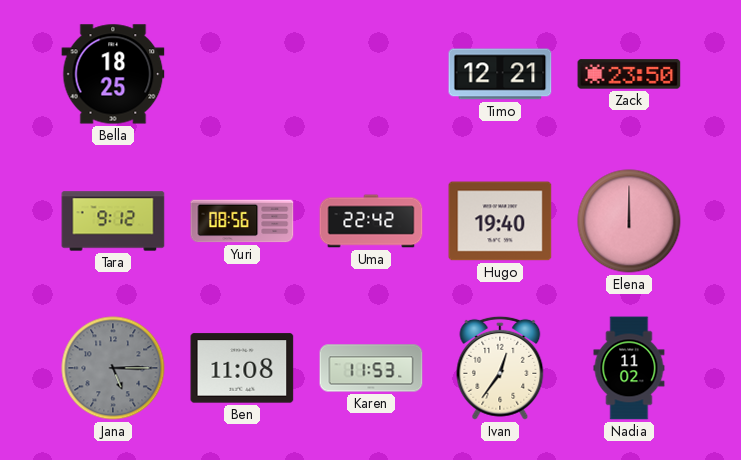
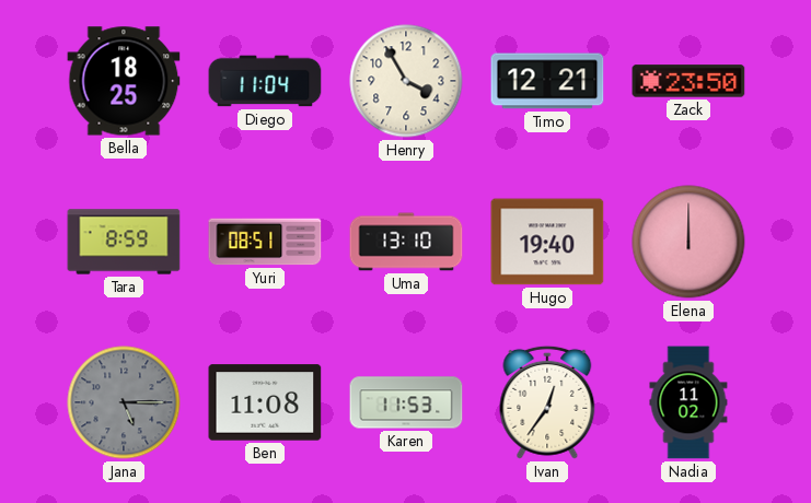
Diego: none -> 11:04 (265, 81)
Henry: none -> 3:55 (406, 81)
Tara: 9:12 -> 8:59 (124, 242)
Yuri: 08:56 -> 08:51 (265, 242)
Uma: 22:42 -> 13:10 (406, 242)
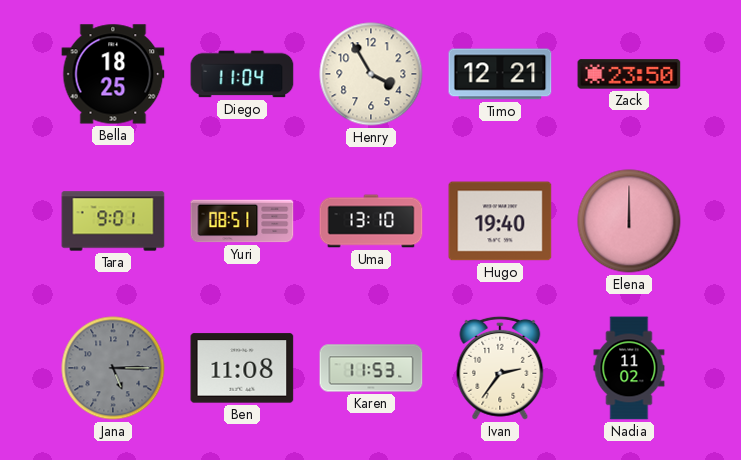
Tara: 8:59 -> 9:01 (113, 221)
Ivan: 12:36 -> 2:36 (500, 368)
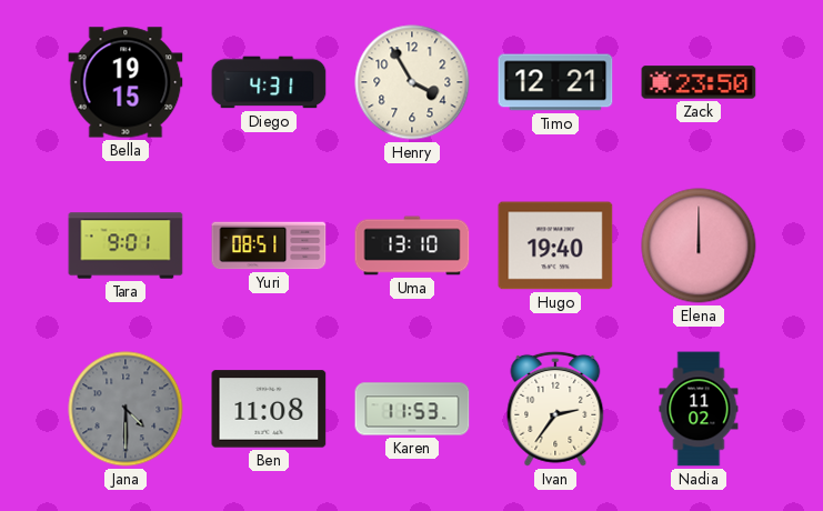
Bella: 18:25 -> 19:15 (126, 82)
Diego: 11:04 -> 4:31 (269, 82)
Jana: 5:15 -> 4:30 (126, 409)
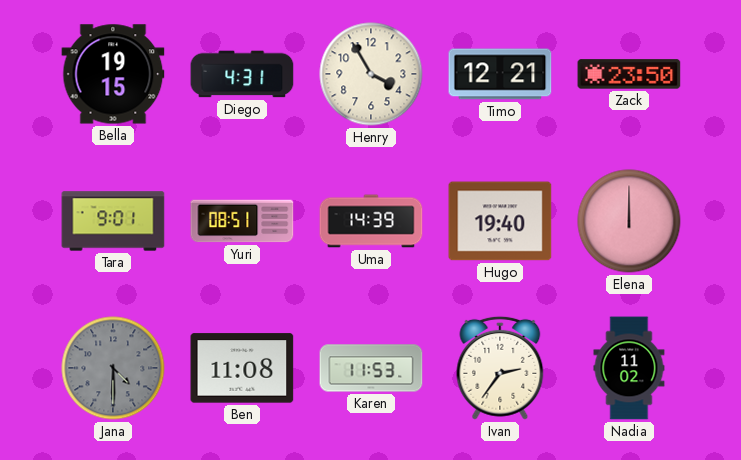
Uma: 13:10 -> 14:39 (371, 221)
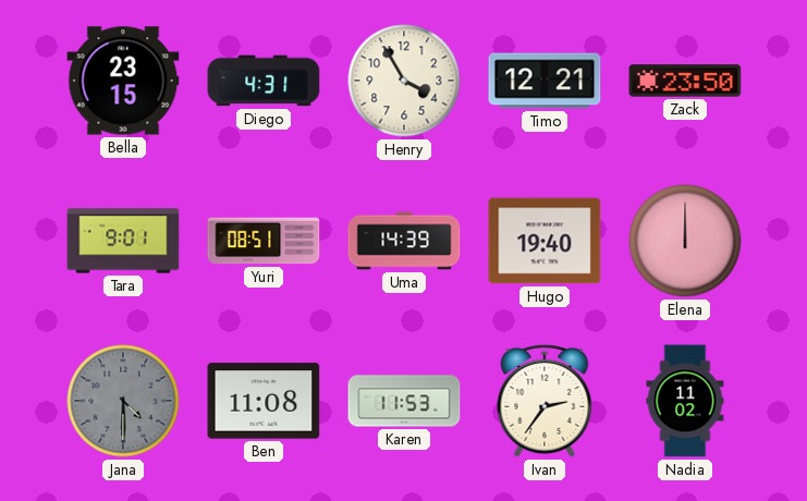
Bella: 19:15 -> 23:15 (123, 81)
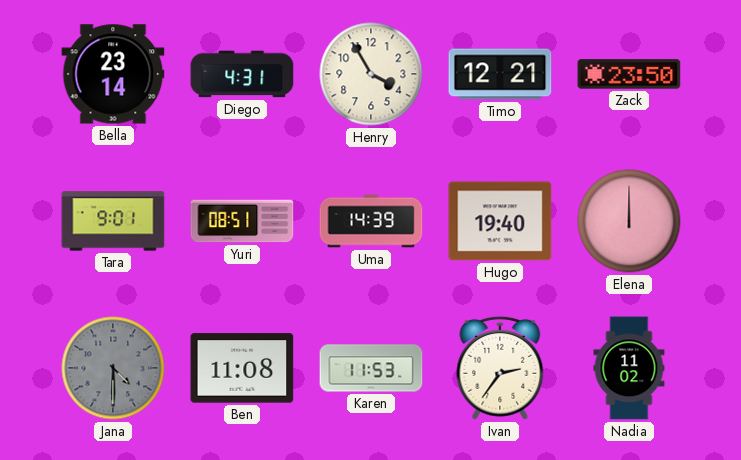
Bella: 23:15 -> 23:14 (113, 74)
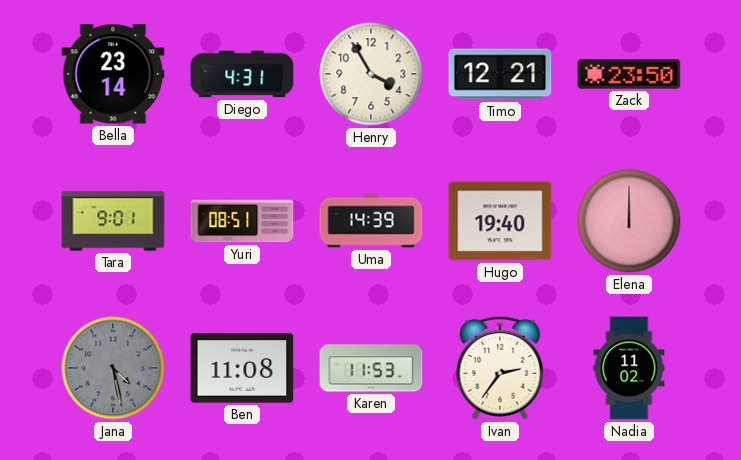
Jana: 4:30 -> 4:28 (113, 368)
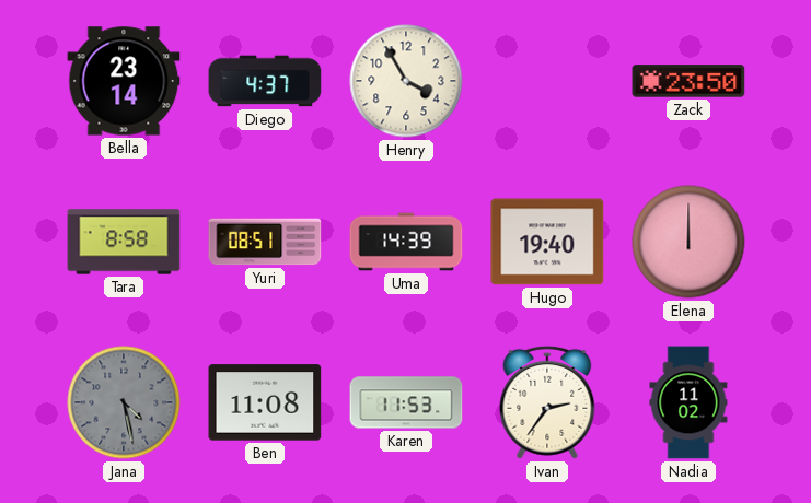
Diego: 4:31 -> 4:37 (265, 81)
Timo: 12:21 -> none (500, 74)
Tara: 9:01 -> 8:58 (124, 242)
